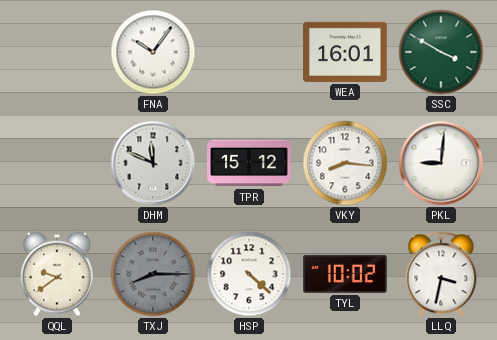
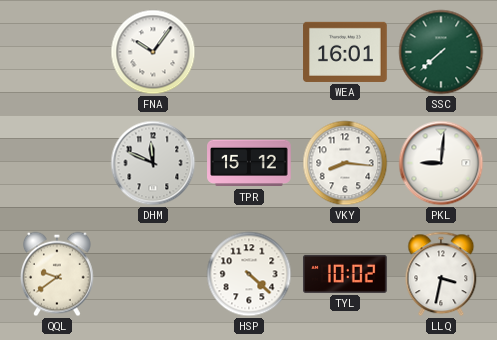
SSC: 3:50 -> 7:38 (441, 52)
TXJ: 8:15 -> none (153, 274)
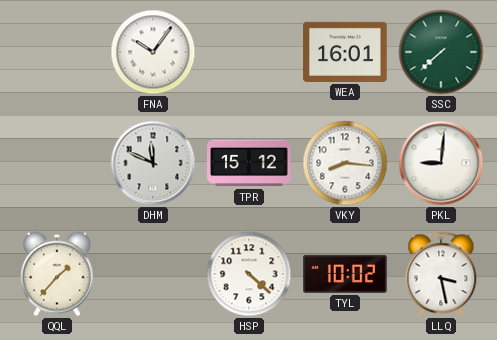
QQL: 9:39 -> 1:37 (58, 274)
LLQ: 3:32 -> 3:28 (441, 274)
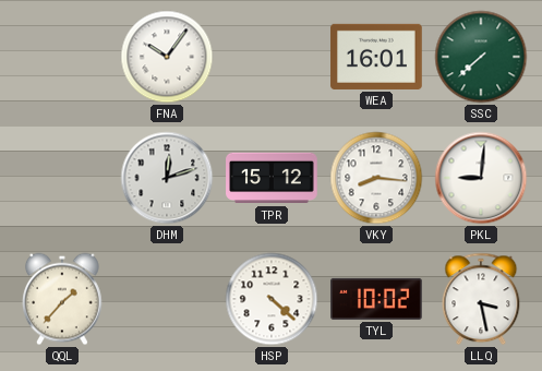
DHM: 11:49 -> 12:12 (167, 178)
